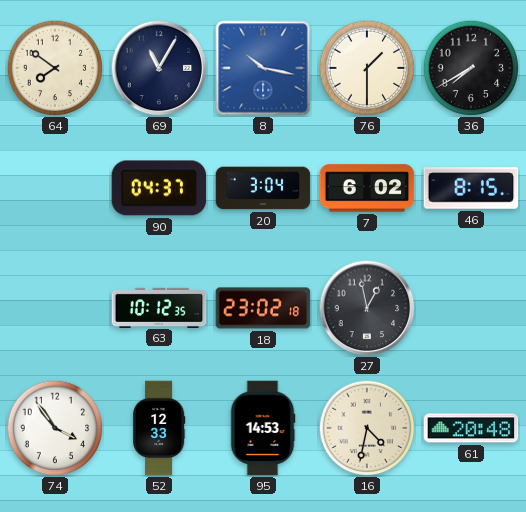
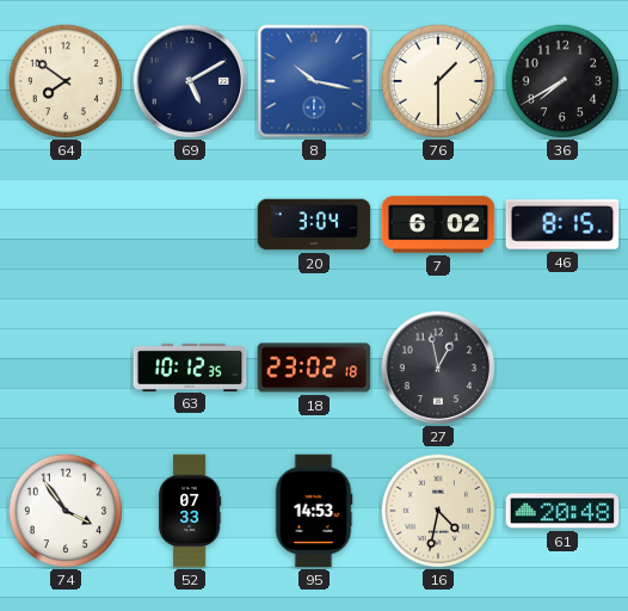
69: 11:05 -> 5:10 (190, 81)
90: 04:37 -> none (159, 188)
52: 12:33 -> 07:33 (190, 511)
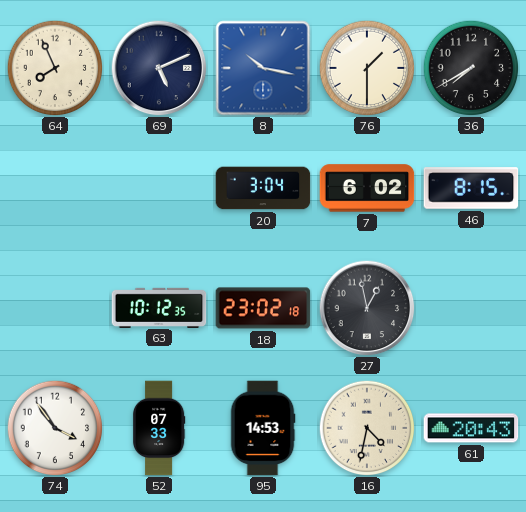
64: 7:51 -> 7:56 (55, 68)
69: 5:10 -> 5:11 (159, 68)
61: 20:48 -> 20:43 (471, 428)
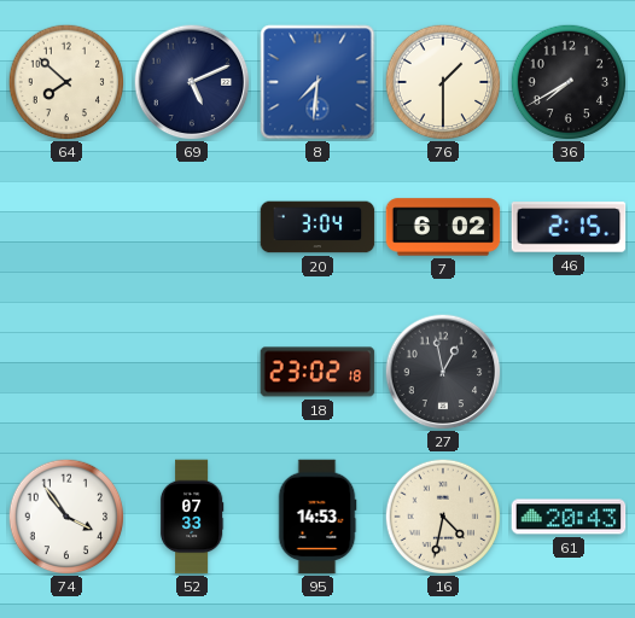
64: 7:56 -> 7:52 (66, 82)
8: 10:17 -> 7:31 (317, 82)
46: 8:15 -> 2:15 (569, 227)
63: 10:12 -> none (159, 307)
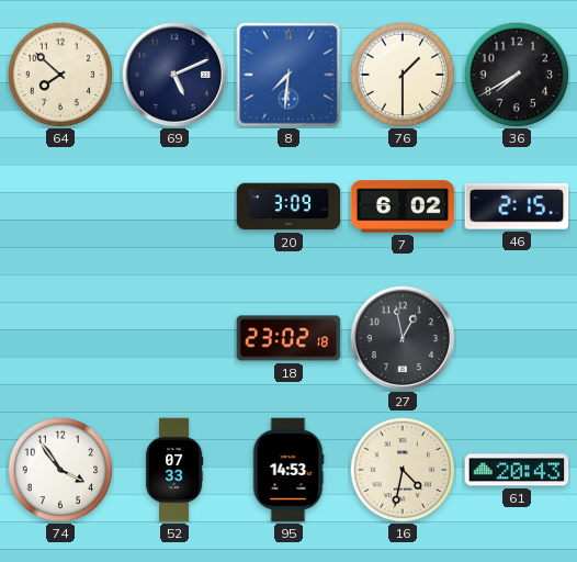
20: 3:04 -> 3:09 (288, 206)
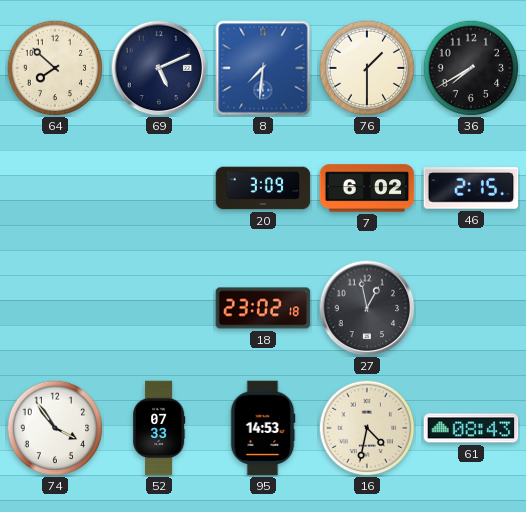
61: 20:43 -> 08:43 (471, 428)
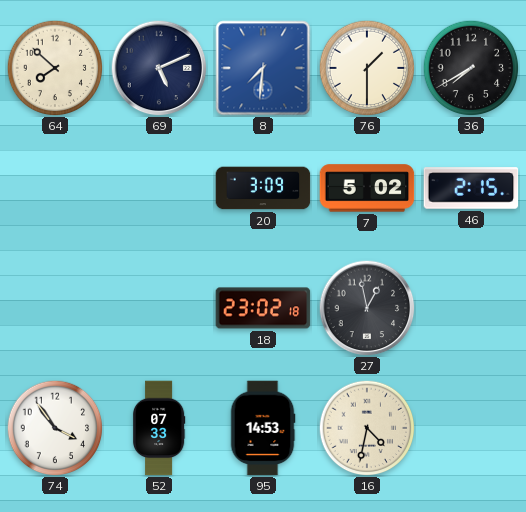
7: 6:02 -> 5:02 (367, 188)
61: 08:43 -> none (471, 428)
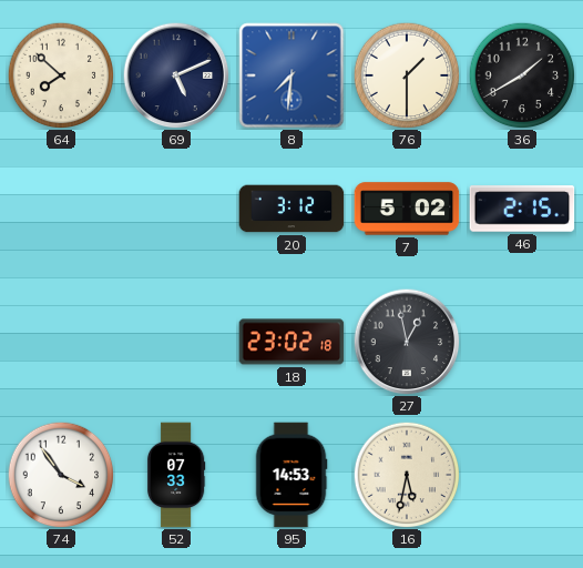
36: 7:40 -> 1:40 (522, 75)
20: 3:09 -> 3:12 (291, 209)
16: 4:32 -> 5:32 (407, 475)
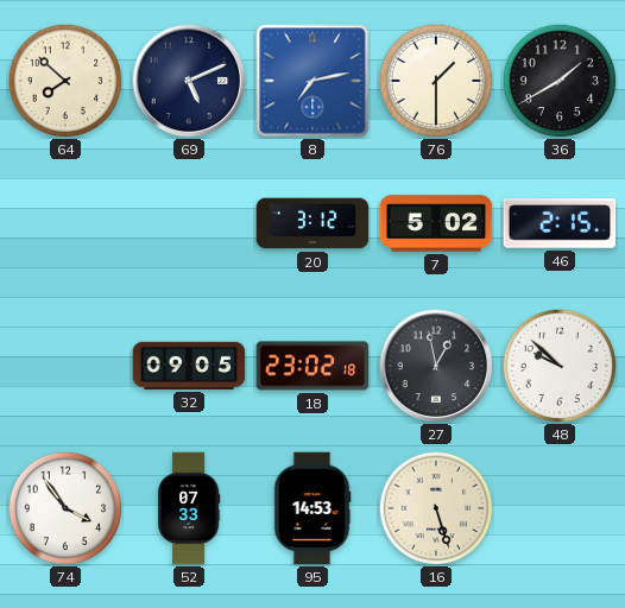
8: 7:31 -> 7:13 (312, 81)
32: none -> 09:05 (189, 366)
48: none -> 9:52 (560, 366)
16: 5:32 -> 5:27 (436, 508)
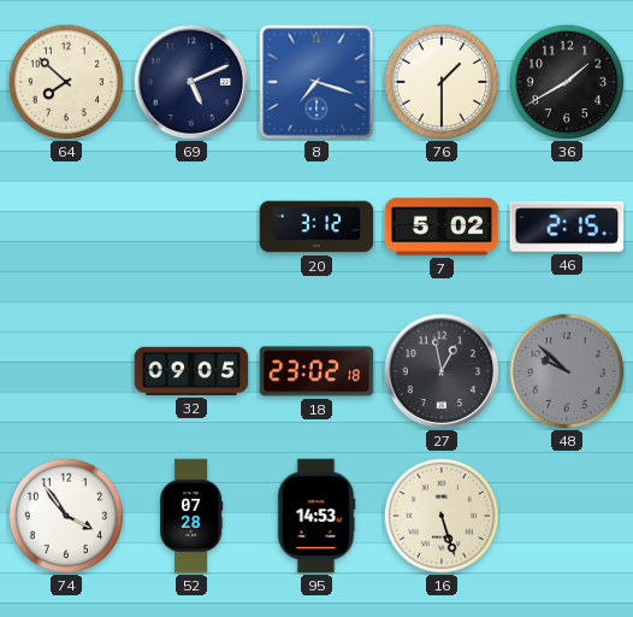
8: 7:13 -> 7:18 (316, 82)
48 dial: white -> grey (567, 371)
52: 07:33 -> 07:28 (191, 516)
